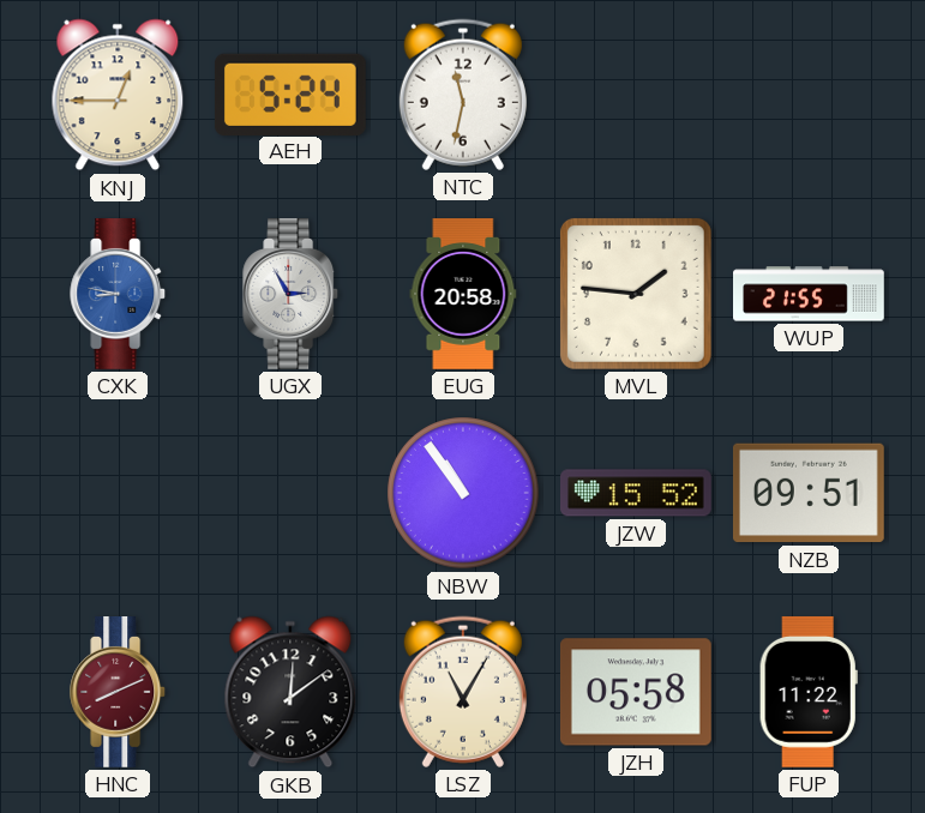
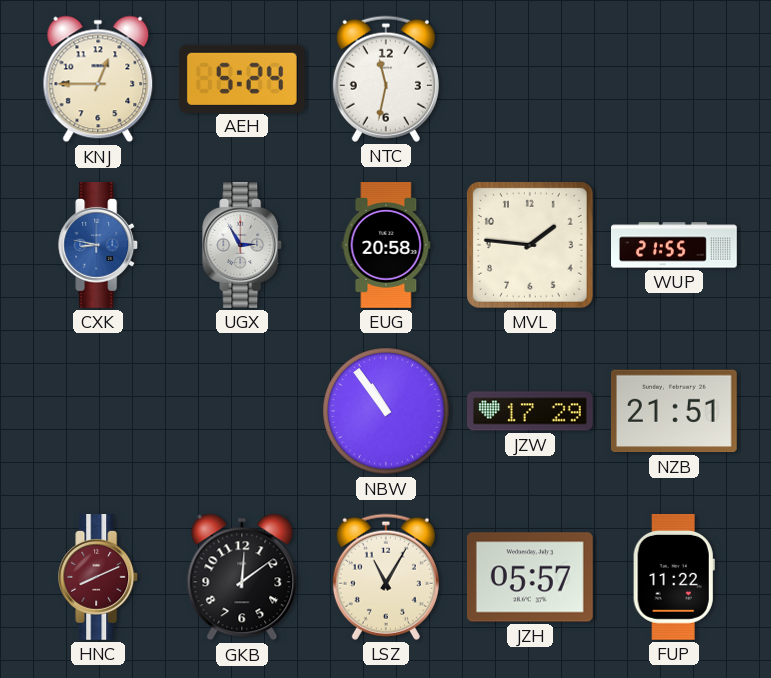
JZW: 15:52 -> 17:29 (531, 411)
NZB: 09:51 -> 21:51 (674, 411)
JZH: 05:58 -> 05:57 (530, 577)
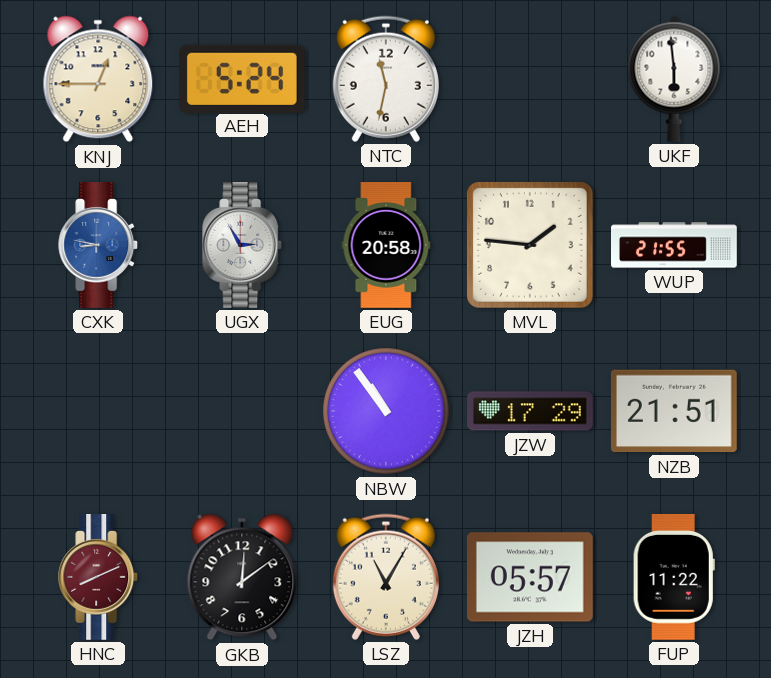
UKF: none -> 5:59 (674, 79)
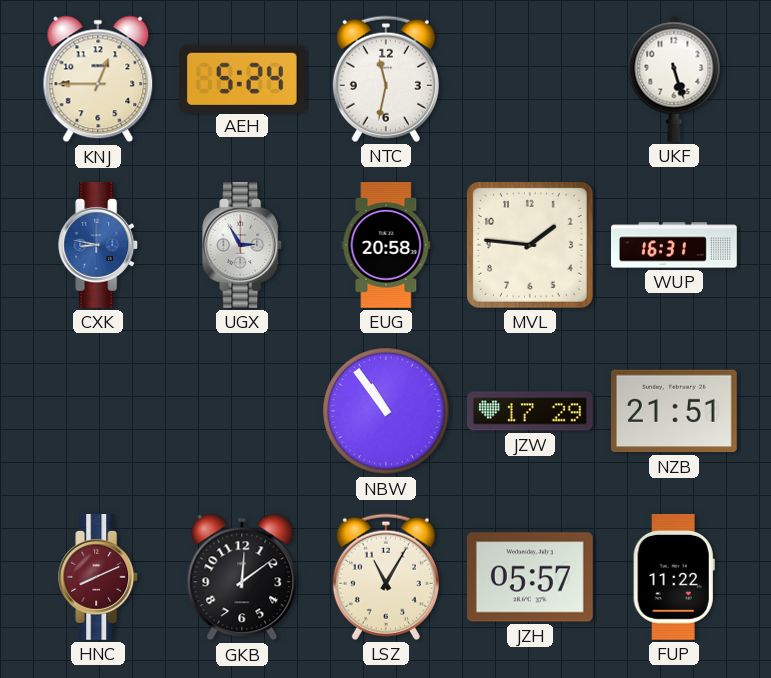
UKF: 5:59 -> 5:27 (674, 79)
WUP: 21:55 -> 16:31 (675, 245)
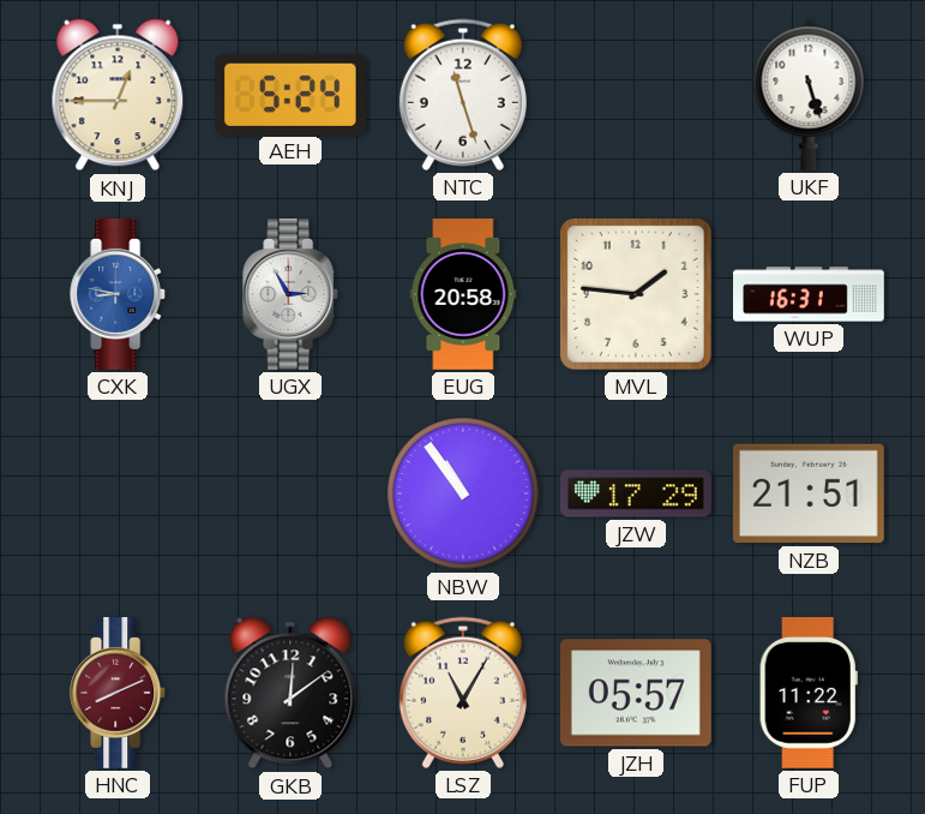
NTC: 11:32 -> 11:27 (463, 95)
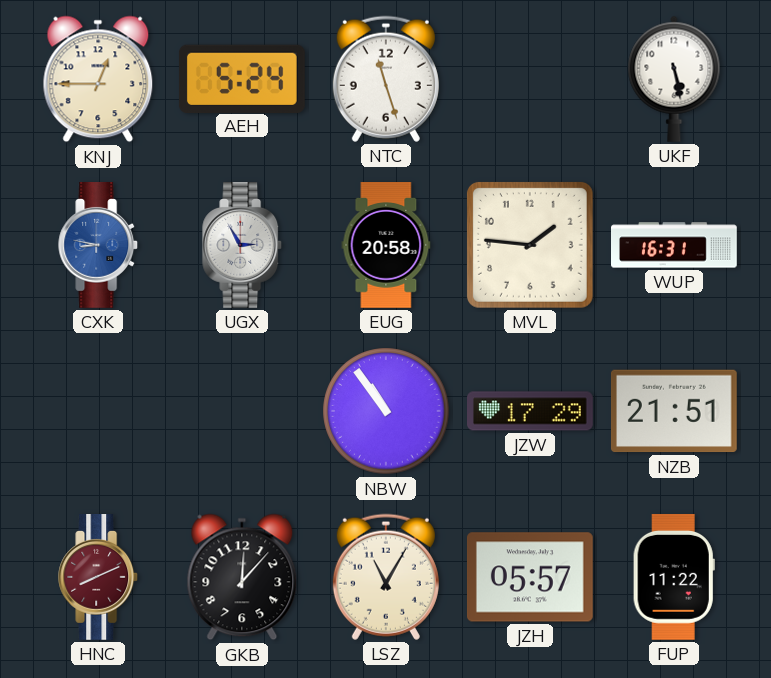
UKF: 5:27 -> 5:28 (674, 79)
GKB: 12:09 -> 12:07 (242, 577)
